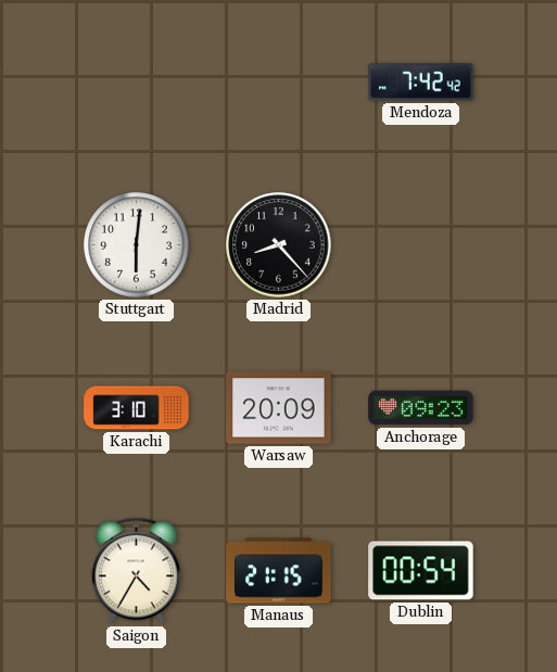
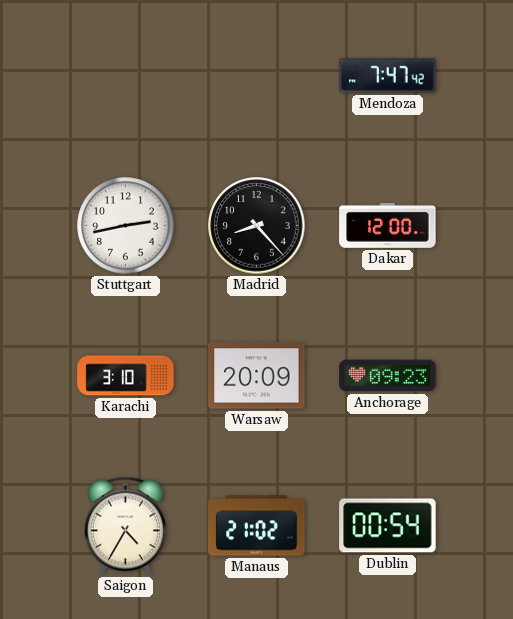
Mendoza: 7:42 -> 7:47 (388, 76)
Stuttgart: 6:01 -> 2:43 (126, 226)
Dakar: none -> 12:00 (388, 225)
Manaus: 21:15 -> 21:02 (257, 526)
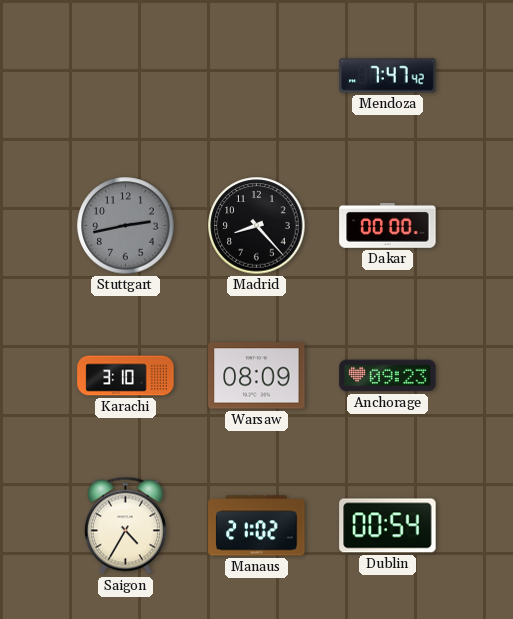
Stuttgart dial: white -> grey (126, 226)
Dakar: 12:00 -> 00:00 (388, 225)
Warsaw: 20:09 -> 08:09 (257, 376)
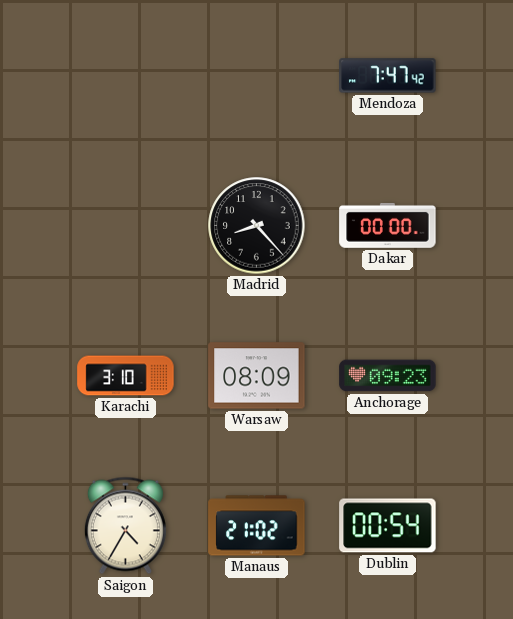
Stuttgart: 2:43 -> none (126, 226)
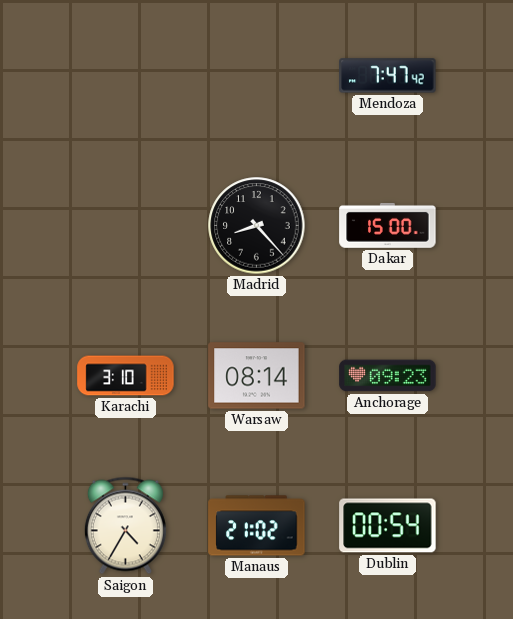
Dakar: 00:00 -> 15:00 (388, 225)
Warsaw: 08:09 -> 08:14 (257, 376)
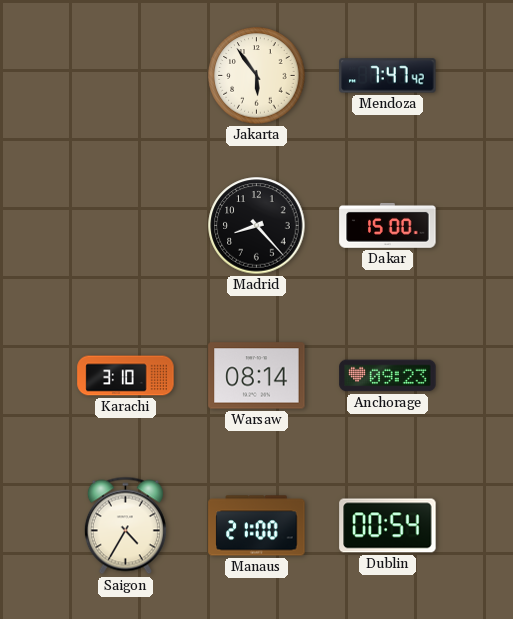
Jakarta: none -> 5:54 (257, 76)
Manaus: 21:02 -> 21:00 (257, 526)
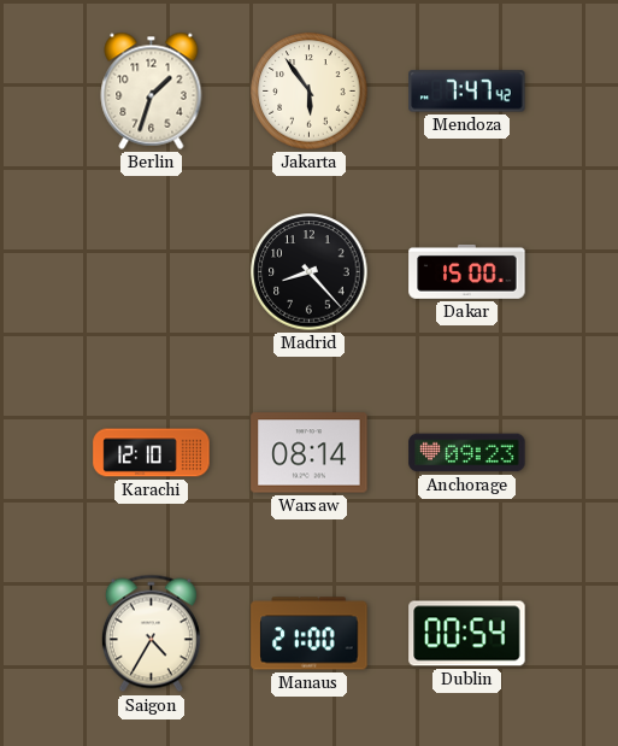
Berlin: none -> 1:33 (152, 90)
Karachi: 3:10 -> 12:10 (152, 453)
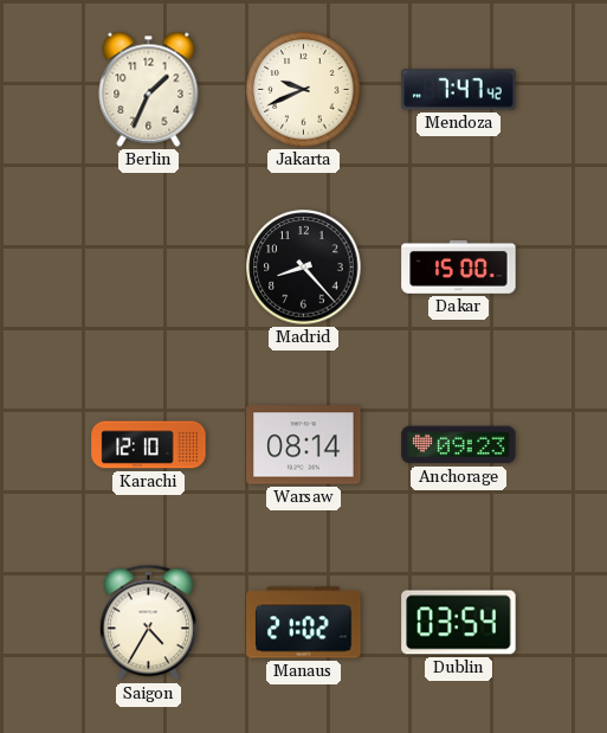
Berlin: 1:33 -> 1:34 (149, 89)
Jakarta: 5:54 -> 9:41 (304, 90)
Manaus: 21:00 -> 21:02 (304, 623)
Dublin: 00:54 -> 03:54 (459, 623)
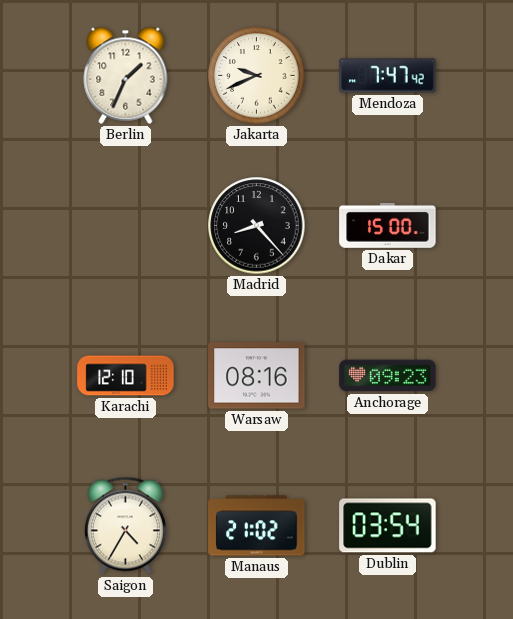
Warsaw: 08:14 -> 08:16 (257, 376)
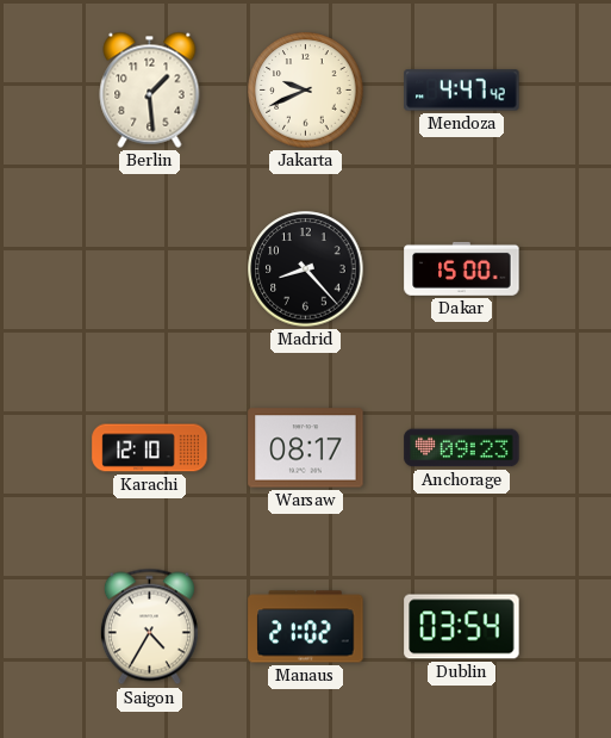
Berlin: 1:34 -> 1:29 (150, 89)
Mendoza: 7:47 -> 4:47 (462, 91)
Warsaw: 08:16 -> 08:17 (306, 448)
